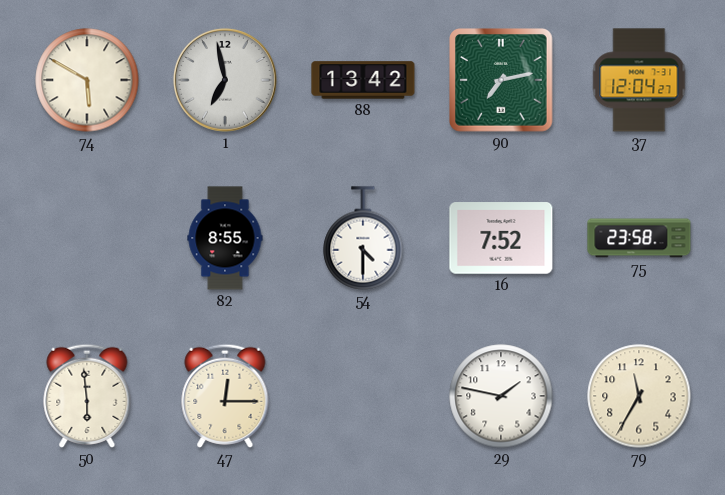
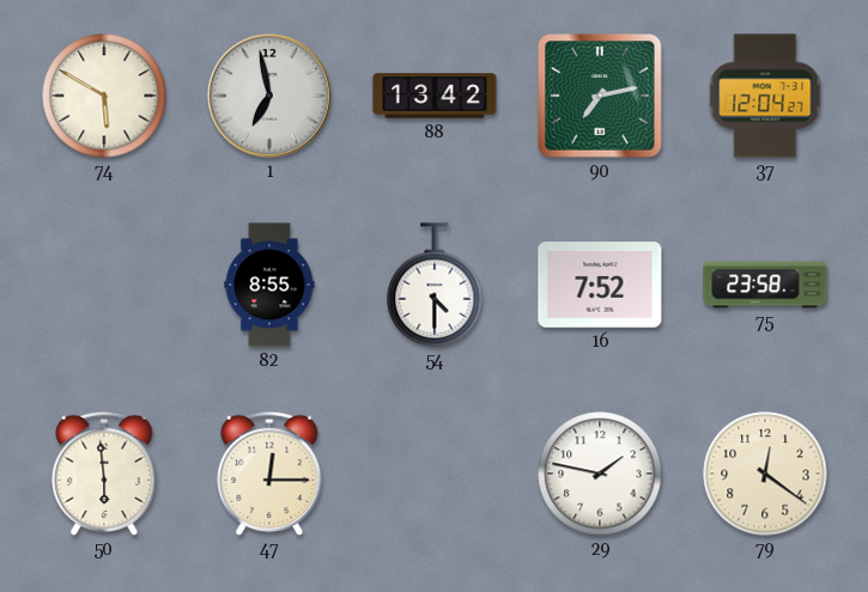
79: 11:35 -> 12:21 (765, 474)
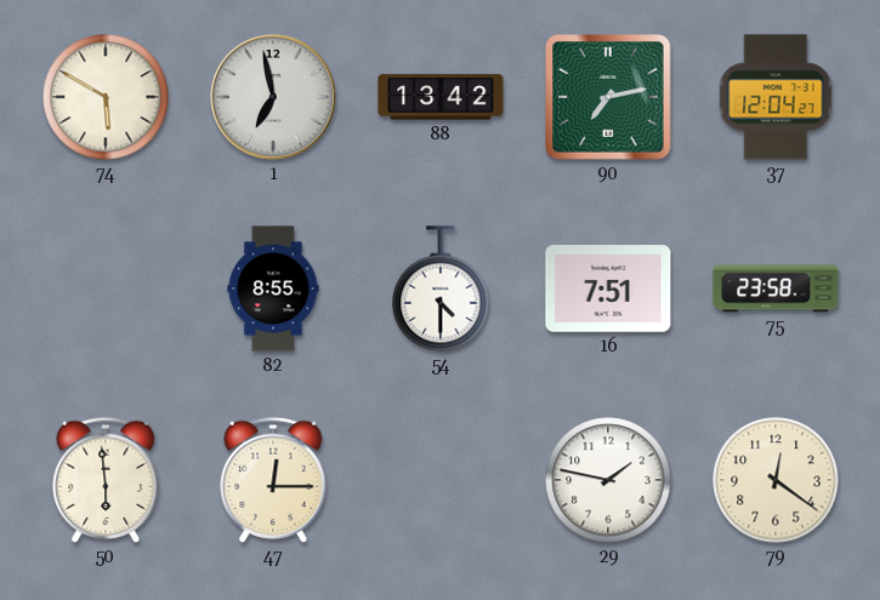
16: 7:52 -> 7:51 (608, 288)
